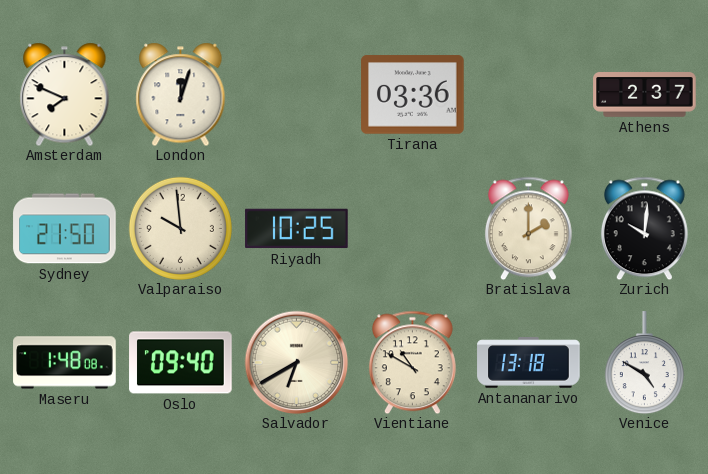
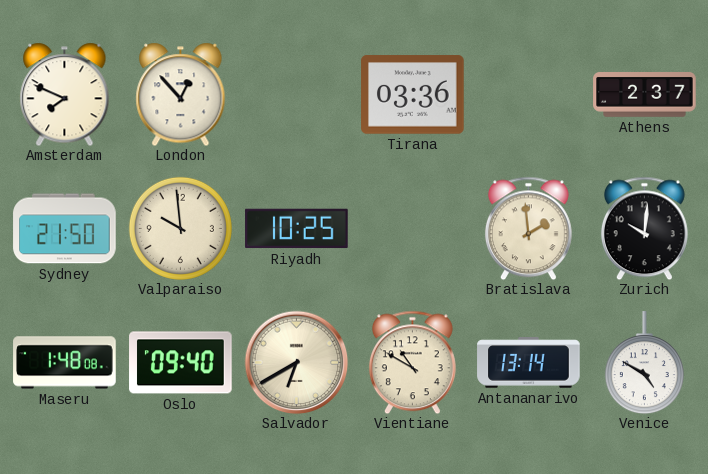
London: 12:03 -> 12:53 (181, 94)
Bratislava: 2:00 -> 1:59 (528, 228)
Antananarivo: 13:18 -> 13:14 (529, 363)
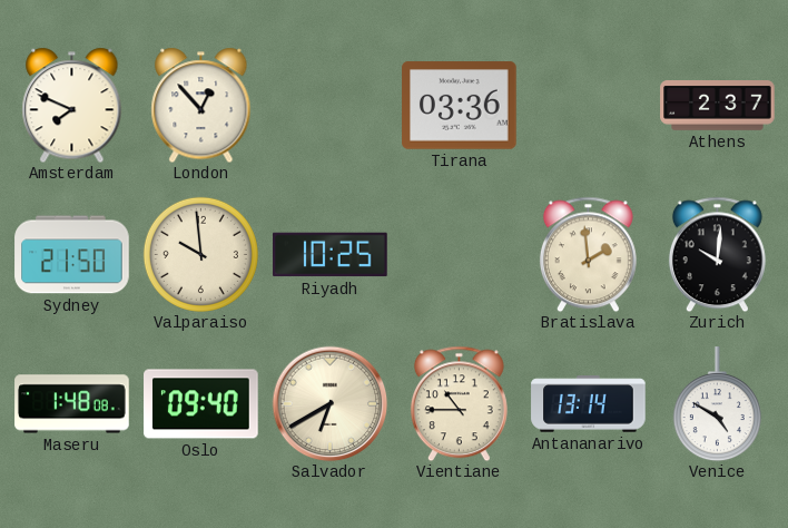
Vientiane: 10:50 -> 10:45 (459, 403)
